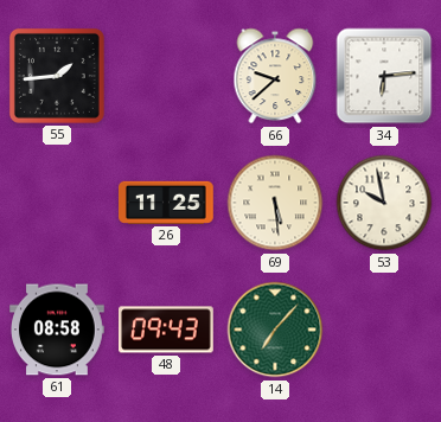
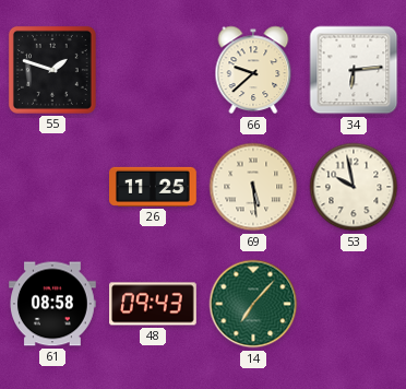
55: 1:44 -> 1:48 (52, 70)
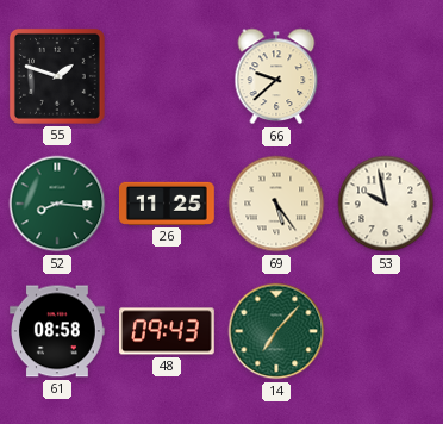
34: 6:14 -> none (354, 70)
52: none -> 8:16 (57, 204)
69: 5:29 -> 5:24 (276, 204)
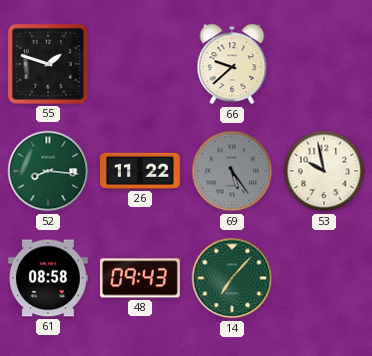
26: 11:25 -> 11:22 (141, 171)
69 dial: cream -> grey (232, 171)
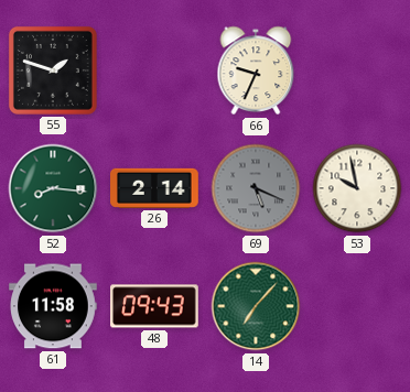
66: 9:38 -> 9:34 (256, 70)
26: 11:22 -> 2:14 (155, 188)
69: 5:24 -> 5:19 (256, 188)
61: 08:58 -> 11:58 (54, 306)
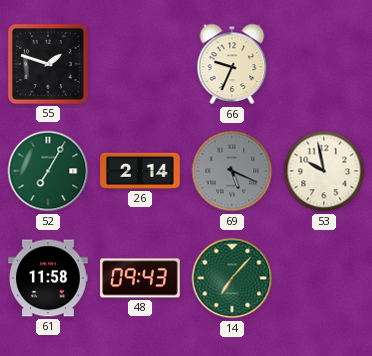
52: 8:16 -> 7:05 (48, 171)
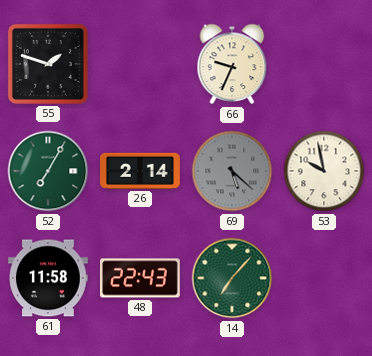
69: 5:19 -> 5:22 (232, 171)
48: 09:43 -> 22:43 (141, 278)
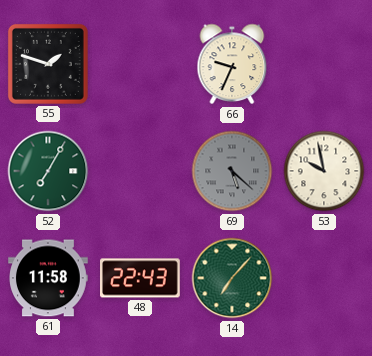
26: 2:14 -> none (141, 171)
